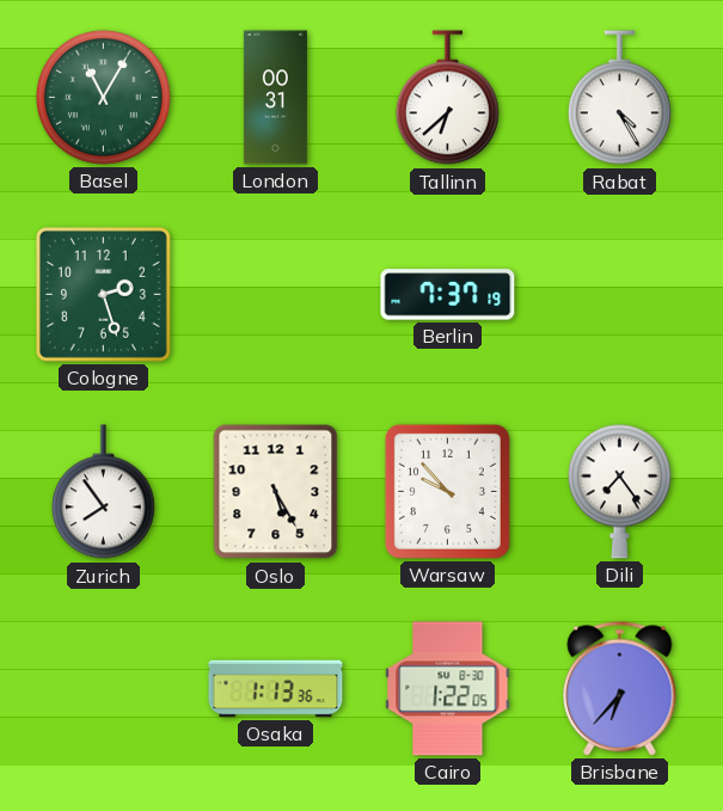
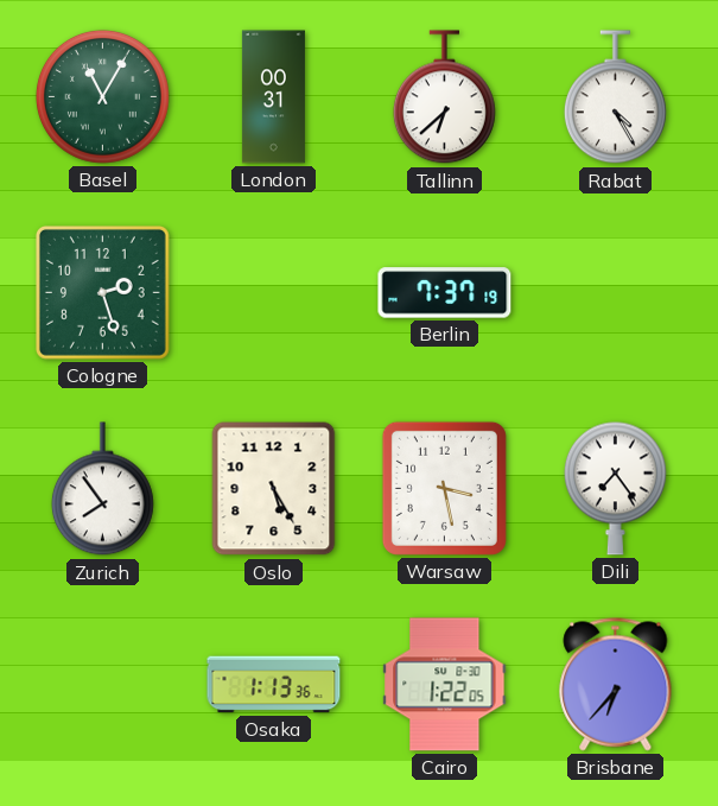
Warsaw: 9:53 -> 3:28 (444, 488)
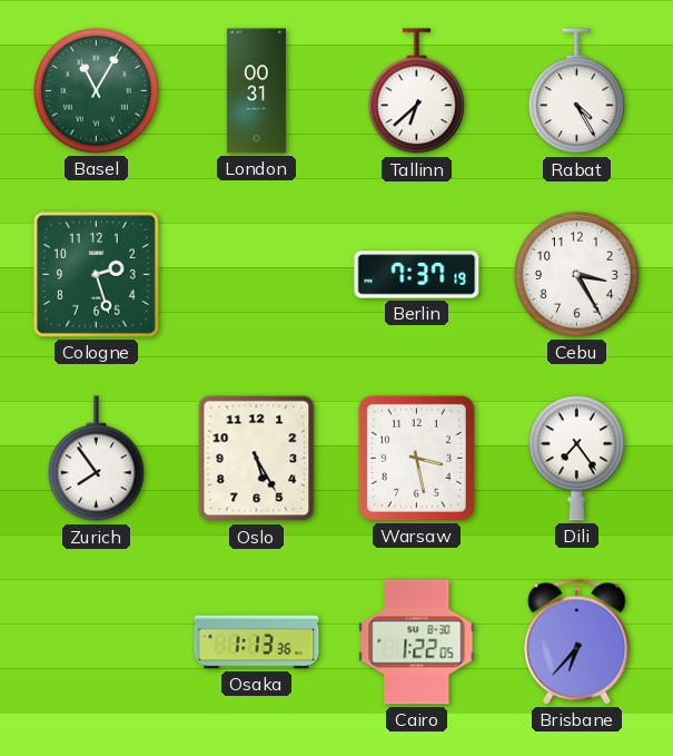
Cebu: none -> 3:25 (576, 274)
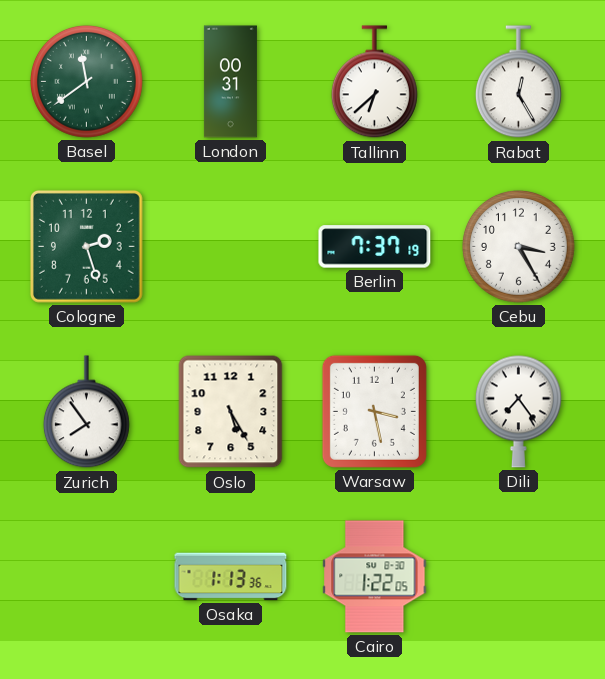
Basel: 11:05 -> 11:39 (86, 81)
Rabat: 4:25 -> 12:25 (518, 82)
Brisbane: 6:37 -> none (577, 642)
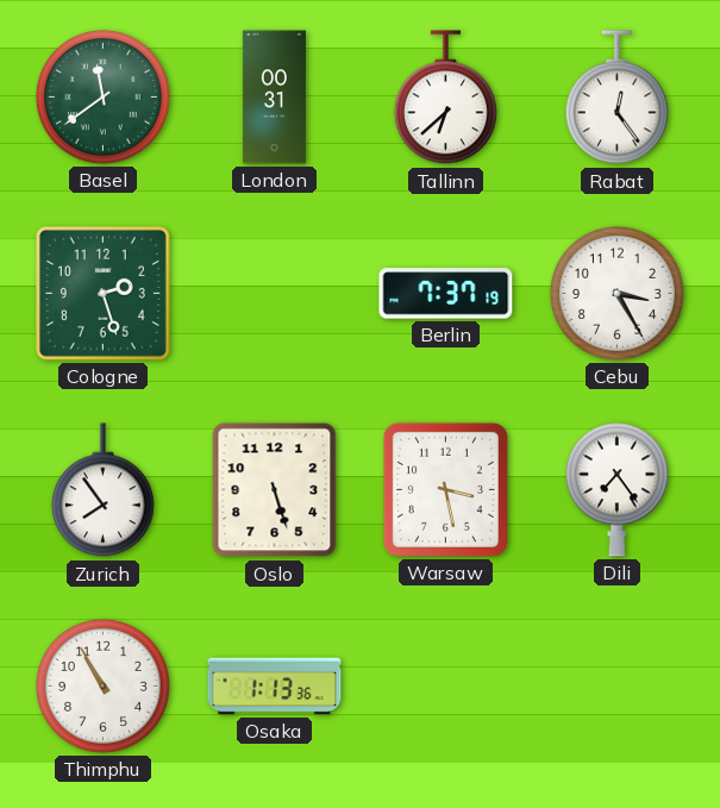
Rabat: 12:25 -> 12:24 (616, 98)
Oslo: 5:25 -> 5:27 (275, 490)
Thimphu: none -> 10:55 (102, 685)
Cairo: 1:22 -> none (375, 577)
